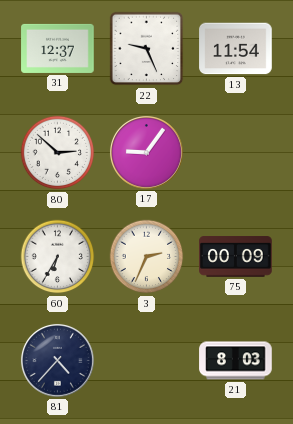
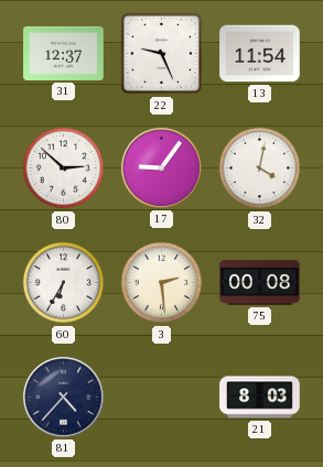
32: none -> 4:02 (260, 169)
3: 2:34 -> 2:29 (162, 283)
75: 00:09 -> 00:08 (260, 283)
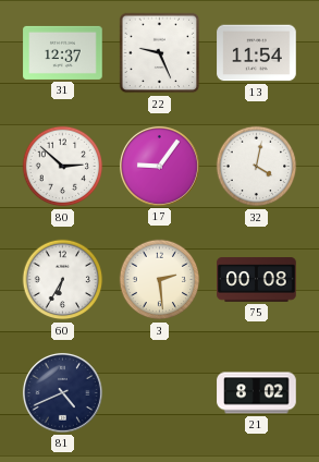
81: 4:37 -> 4:41 (62, 392)
21: 8:03 -> 8:02 (257, 393)
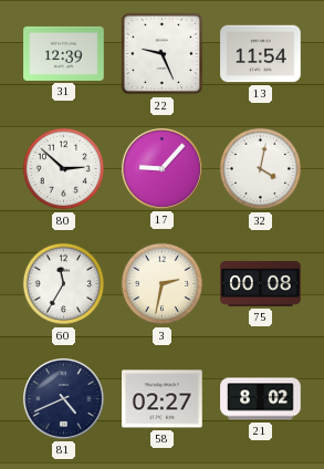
31: 12:37 -> 12:39 (64, 53)
17: 9:06 -> 9:07 (161, 168)
60: 6:35 -> 11:35 (64, 284)
3: 2:29 -> 2:32 (163, 284)
58: none -> 02:27 (163, 399)
